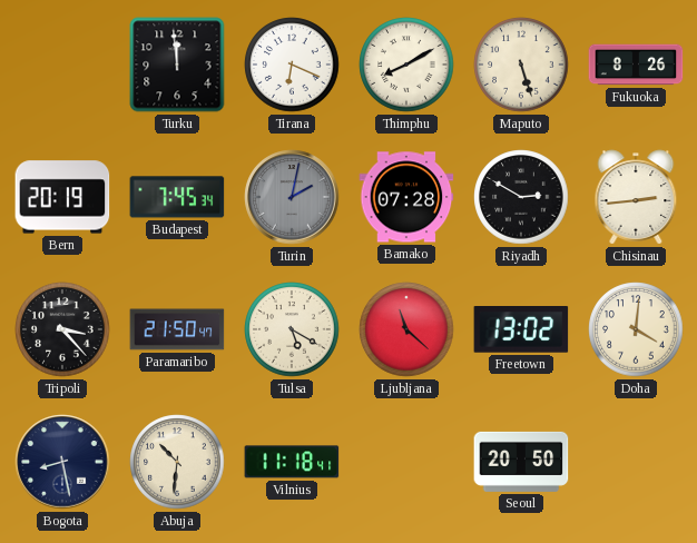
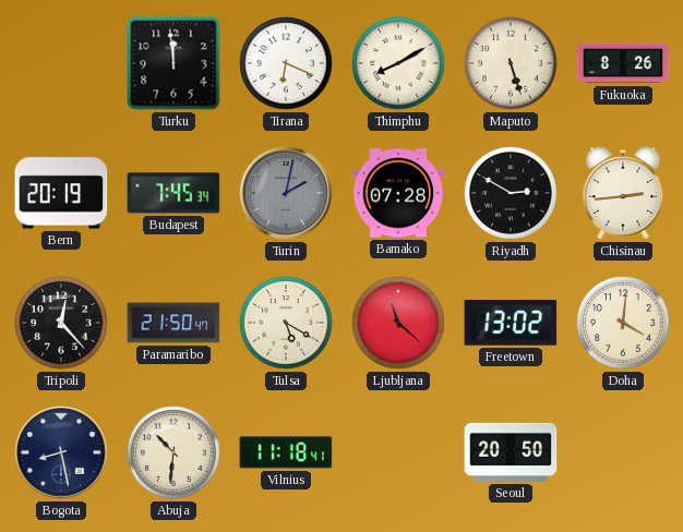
Tripoli: 3:23 -> 12:23 (61, 323)
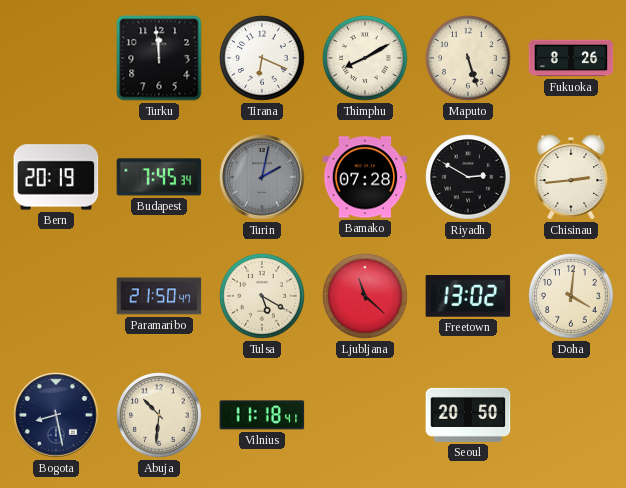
Tripoli: 12:23 -> none (61, 323)
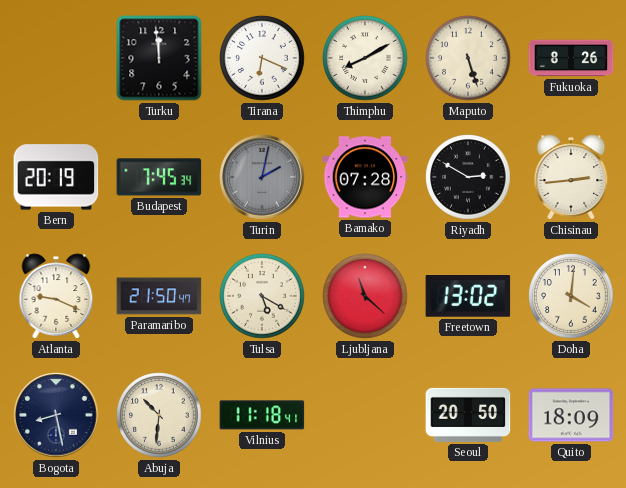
Atlanta: none -> 9:19 (56, 296)
Quito: none -> 18:09 (571, 415)
